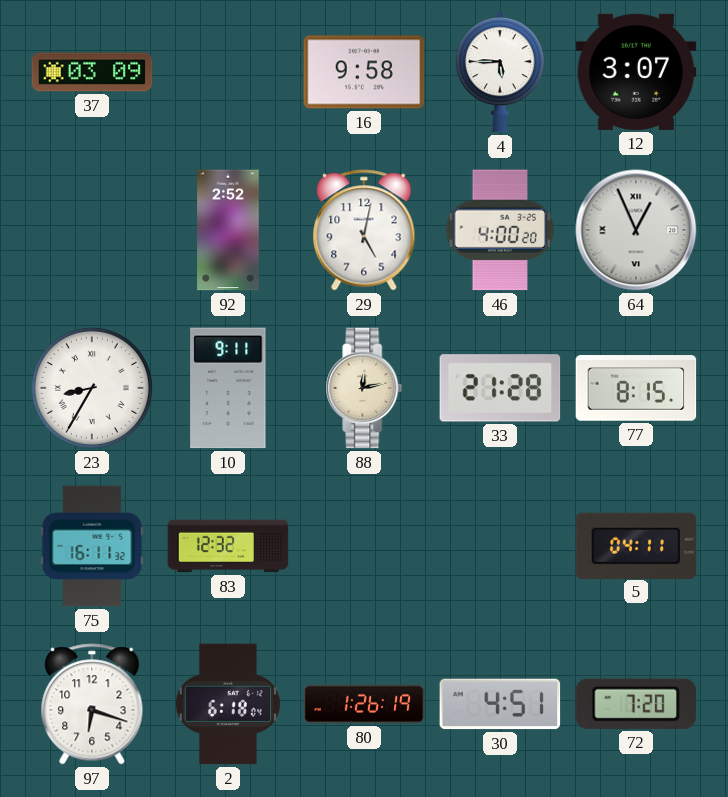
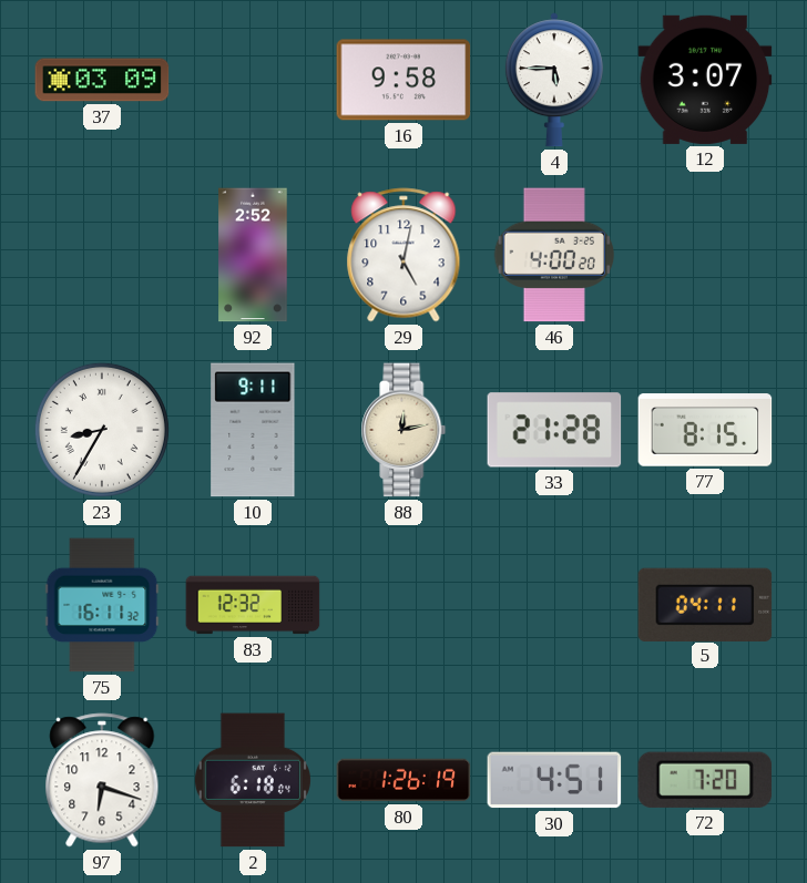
64: 12:56 -> none (636, 230)
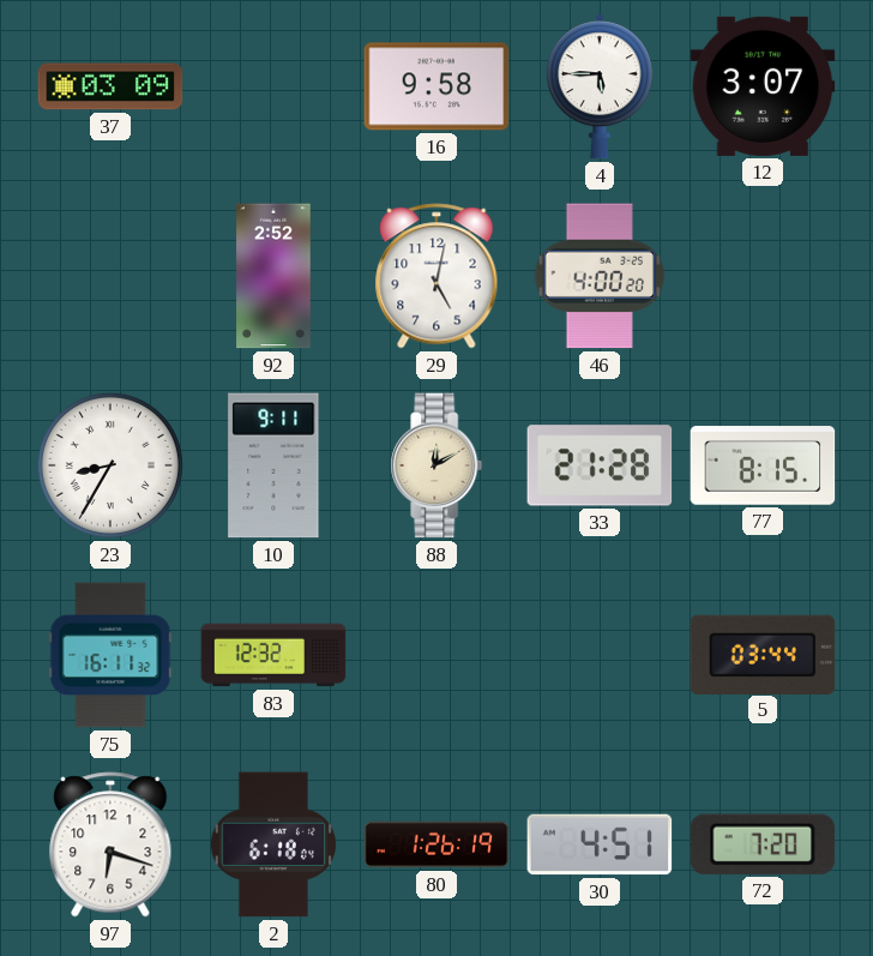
88: 12:13 -> 12:10 (436, 465)
5: 04:11 -> 03:44 (763, 654)
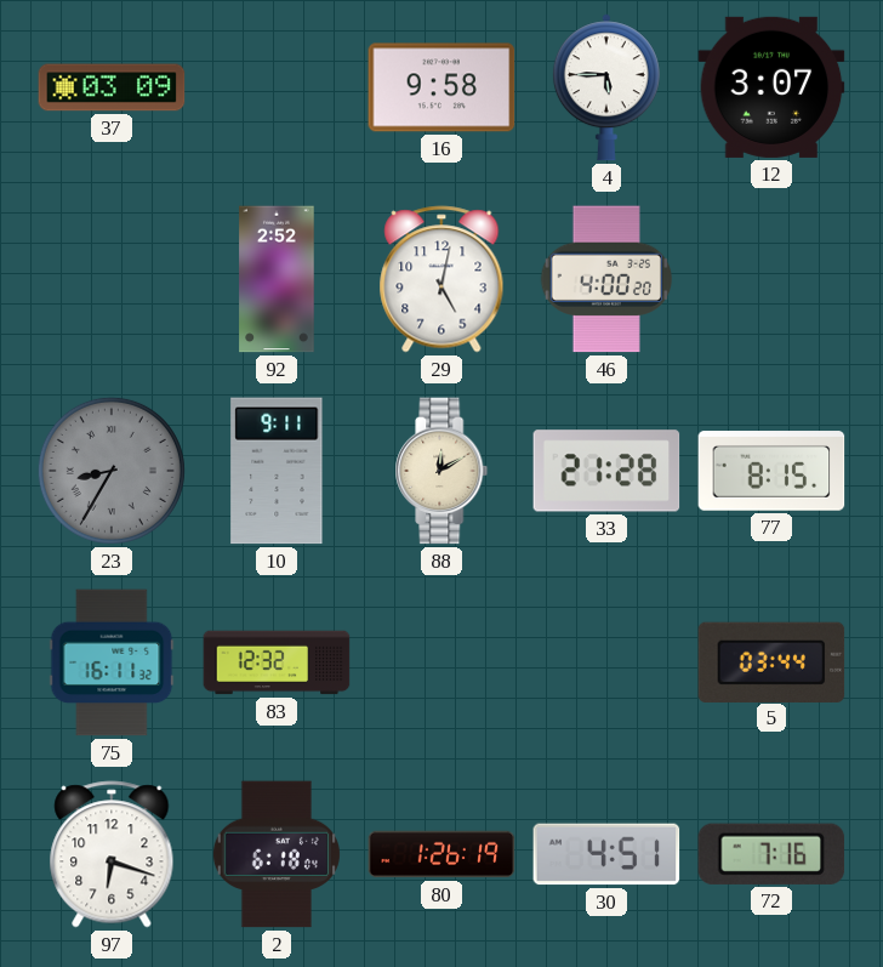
23 dial: white -> grey (112, 471)
72: 7:20 -> 7:16 (771, 854)
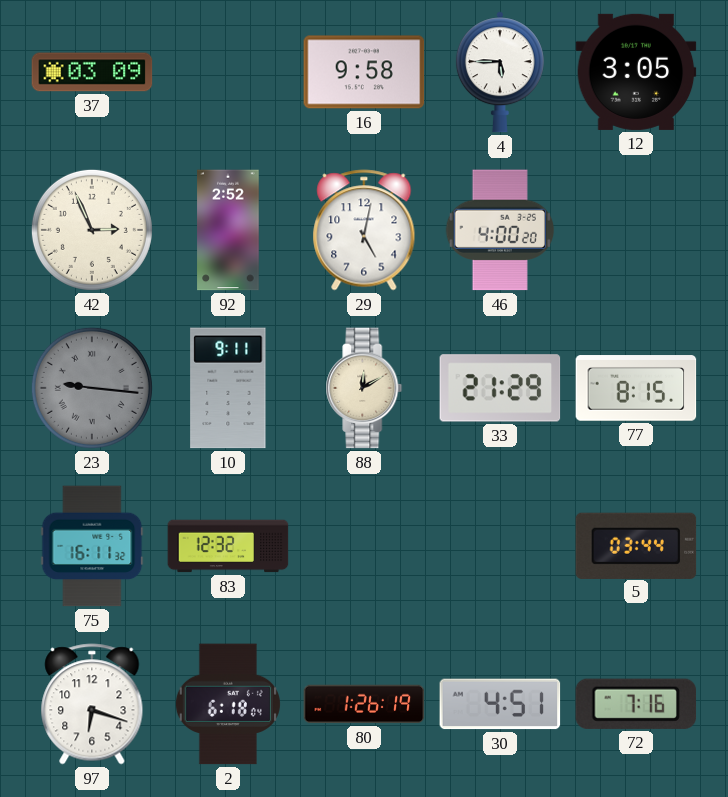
12: 3:07 -> 3:05 (636, 72)
42: none -> 2:56 (92, 230)
23: 8:35 -> 9:16 (92, 388)
33: 21:28 -> 21:29 (500, 388)
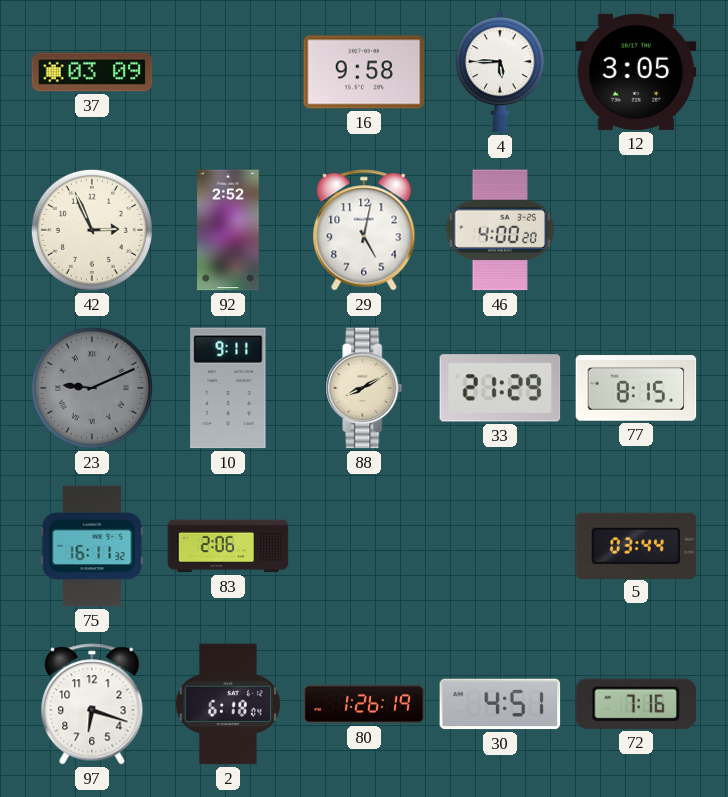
23: 9:16 -> 9:11 (92, 388)
88: 12:10 -> 8:10 (364, 388)
83: 12:32 -> 2:06 (228, 546)
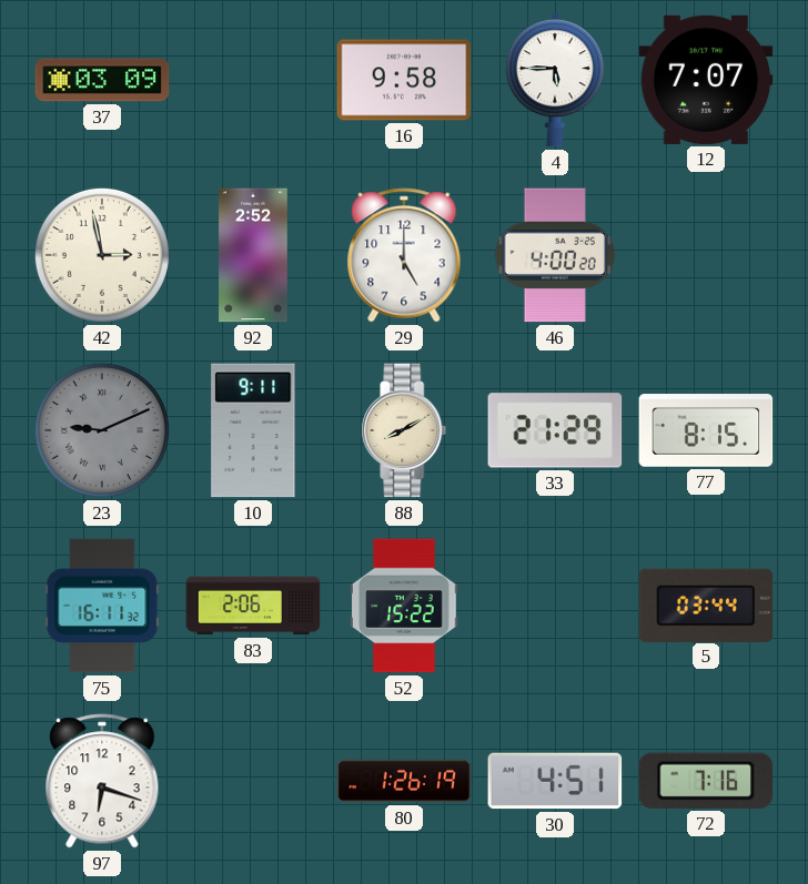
12: 3:05 -> 7:07 (706, 80)
42: 2:56 -> 2:58 (102, 255)
29: 5:02 -> 5:00 (404, 255)
52: none -> 15:22 (405, 606)
2: 6:18 -> none (228, 704)
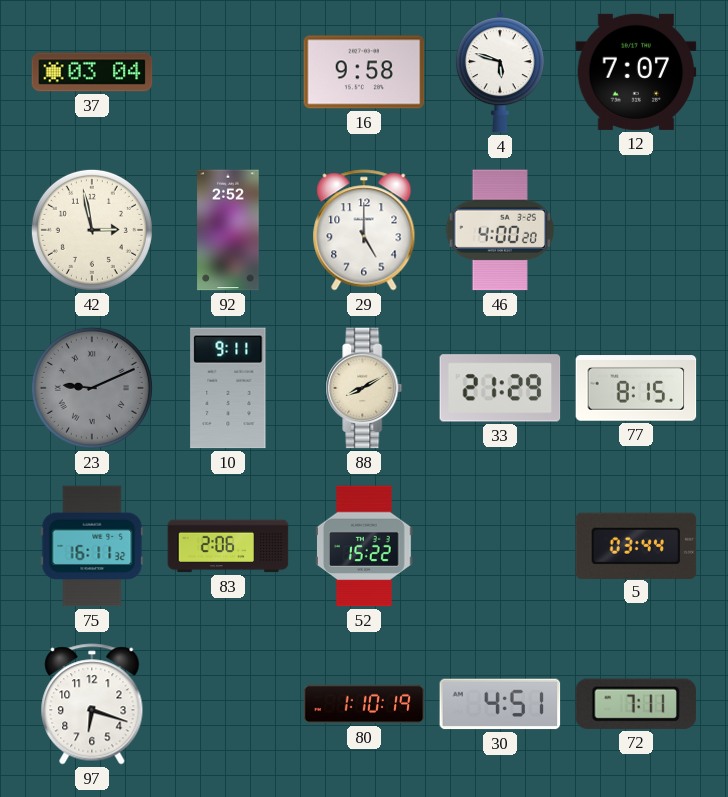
37: 03:09 -> 03:04 (92, 72)
4: 5:45 -> 5:48 (500, 72)
80: 1:26 -> 1:10 (364, 704)
72: 7:16 -> 7:11 (636, 704)
